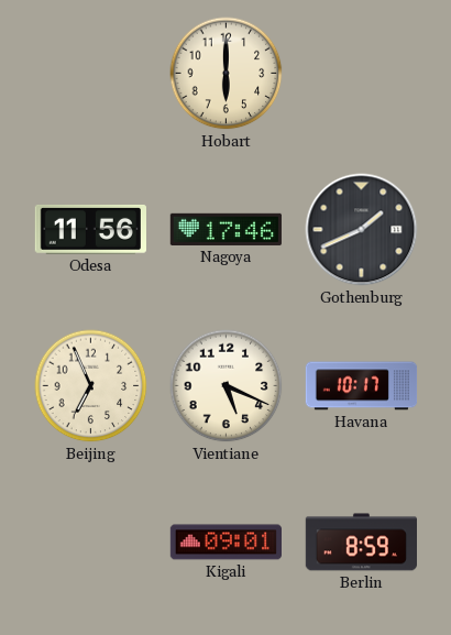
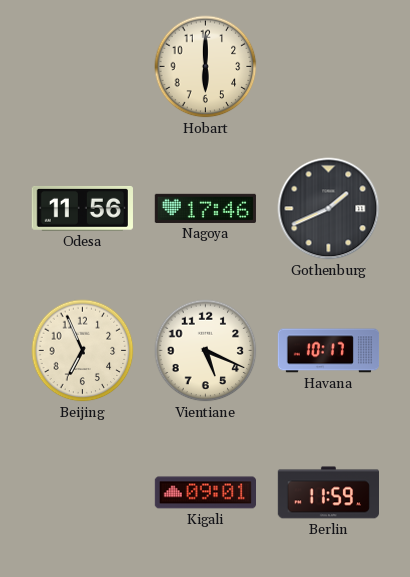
Berlin: 8:59 -> 11:59 (328, 493)
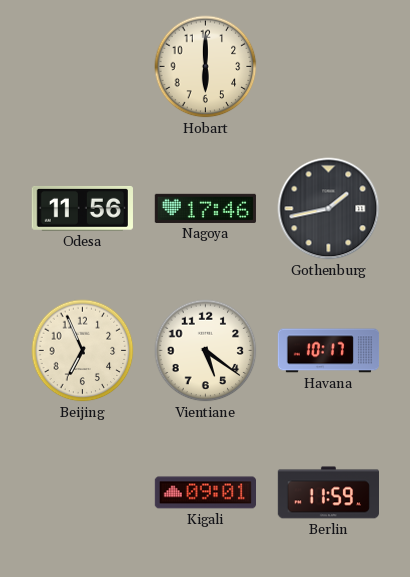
Gothenburg: 1:41 -> 1:43 (329, 209)
Vientiane: 5:19 -> 5:21 (206, 351)
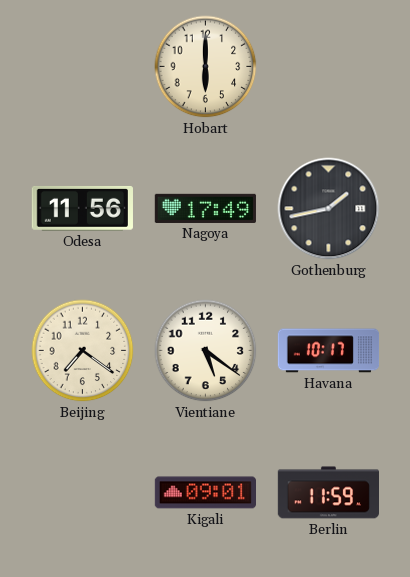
Nagoya: 17:46 -> 17:49 (205, 208)
Beijing: 6:56 -> 7:21 (83, 351)
